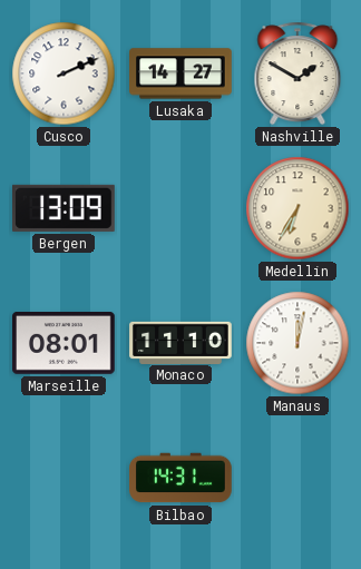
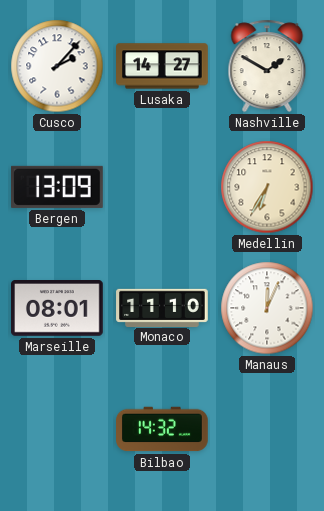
Cusco: 2:11 -> 2:07 (57, 66)
Manaus: 12:02 -> 12:04 (267, 308)
Bilbao: 14:31 -> 14:32 (162, 429)
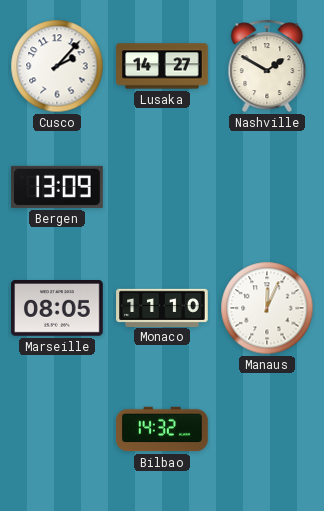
Medellin: 6:35 -> none (267, 187)
Marseille: 08:01 -> 08:05 (58, 309)
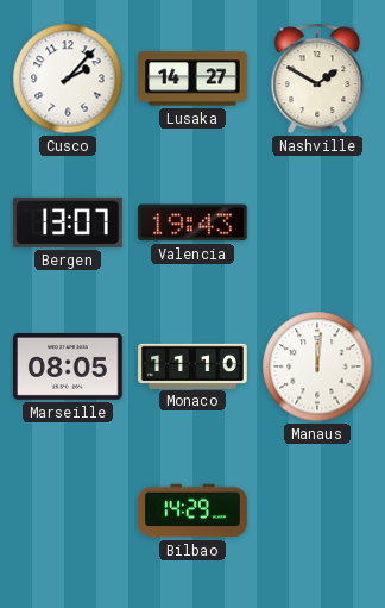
Bergen: 13:09 -> 13:07 (69, 222)
Valencia: none -> 19:43 (194, 222)
Manaus: 12:04 -> 12:01 (317, 366)
Bilbao: 14:32 -> 14:29 (192, 510)
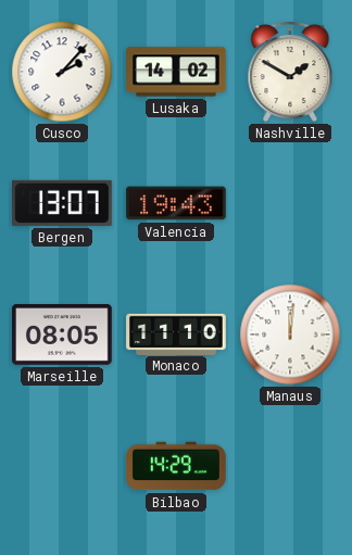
Lusaka: 14:27 -> 14:02 (176, 72)
